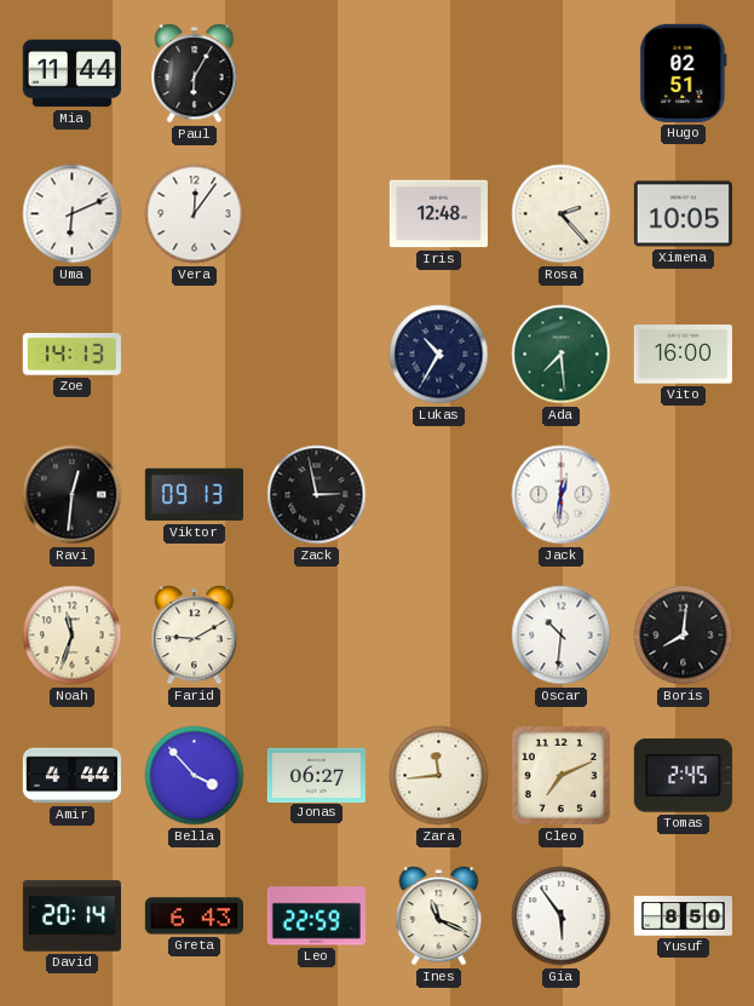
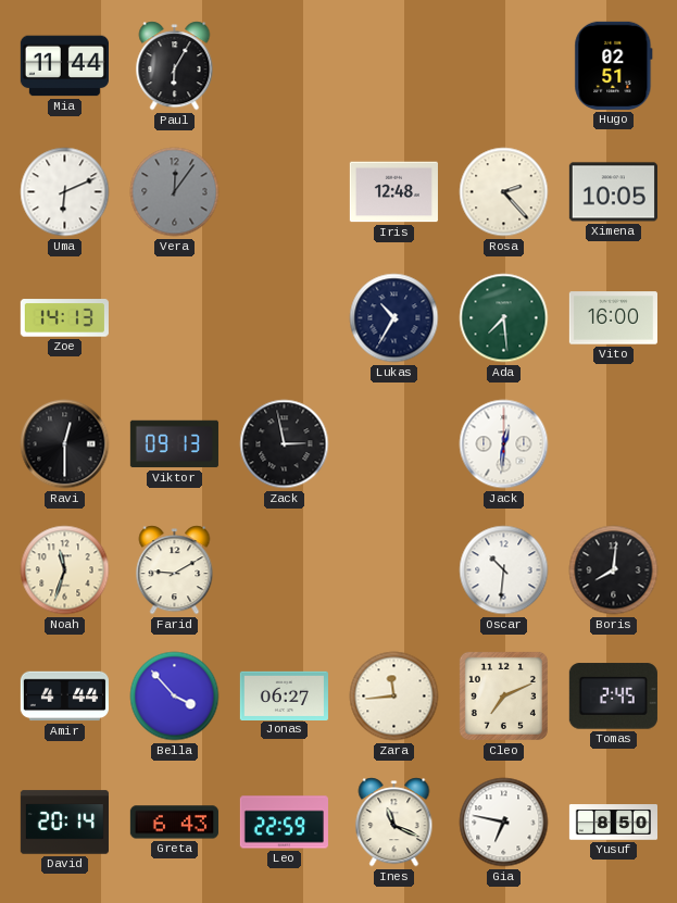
Vera dial: white -> grey (175, 192)
Ravi: 12:31 -> 12:30 (65, 444)
Gia: 5:54 -> 6:47 (504, 823)
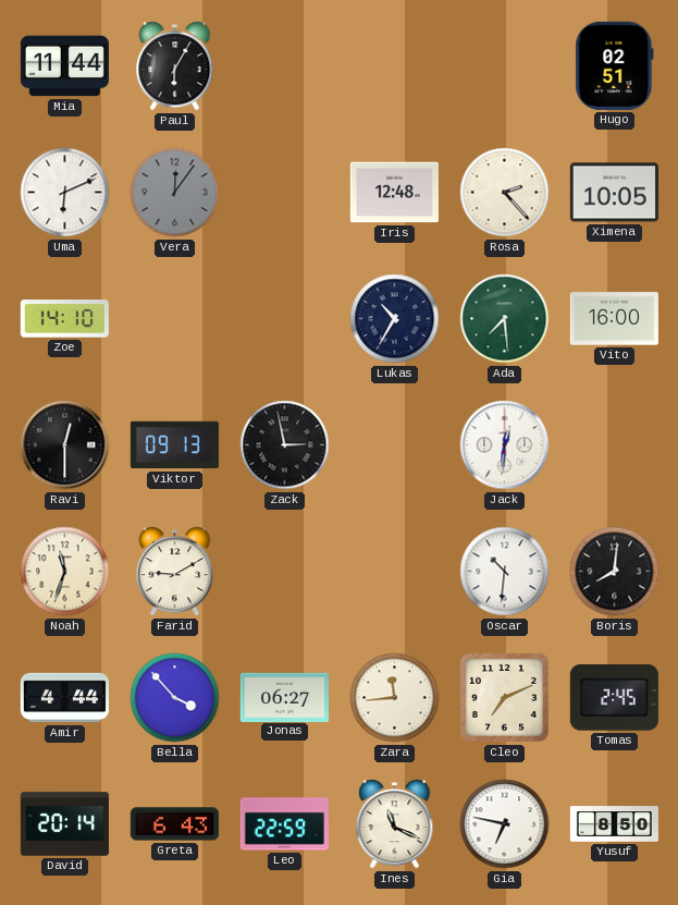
Zoe: 14:13 -> 14:10 (64, 319)
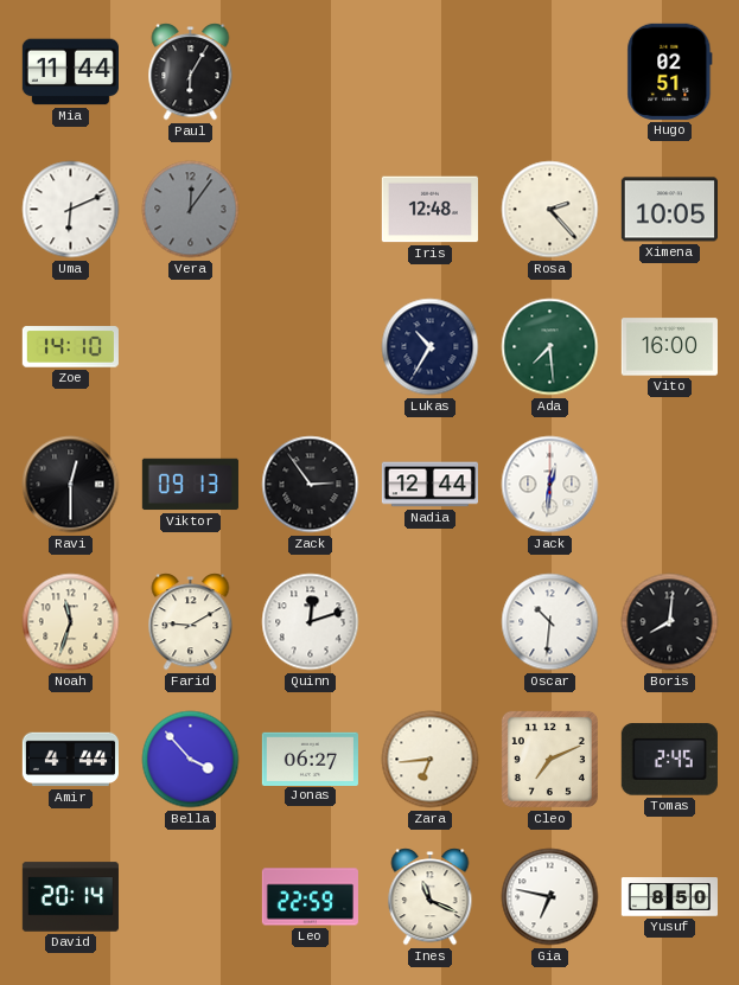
Zack: 2:58 -> 2:54 (311, 485)
Nadia: none -> 12:44 (429, 485)
Quinn: none -> 12:12 (311, 622)
Zara: 11:44 -> 6:44 (431, 760)
Greta: 6:43 -> none (174, 824)
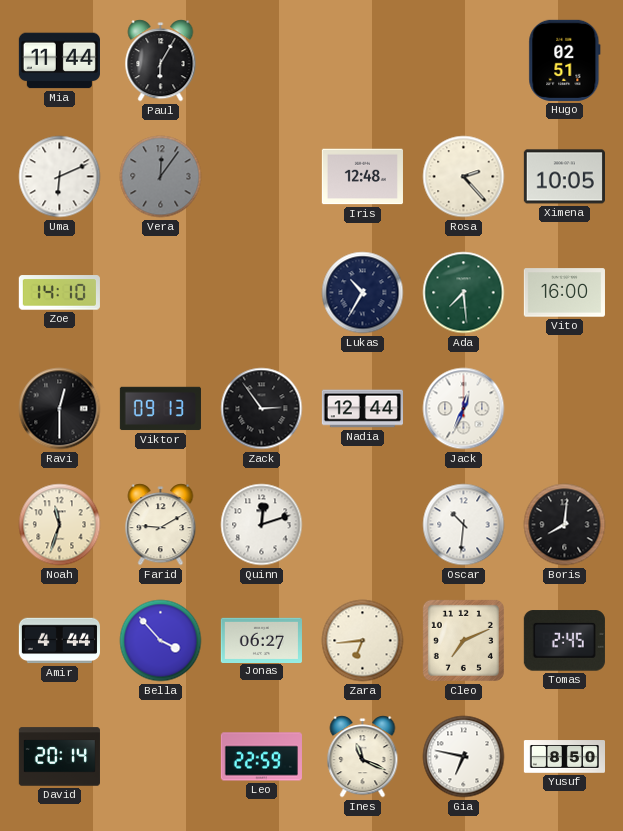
Jack: 12:31 -> 12:34 (464, 409)
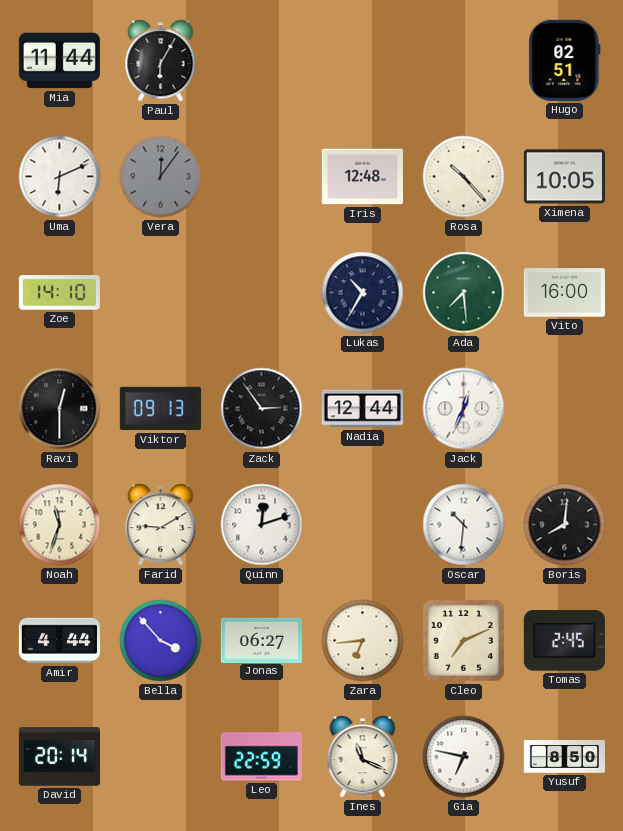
Rosa: 2:23 -> 10:23 (464, 177)
